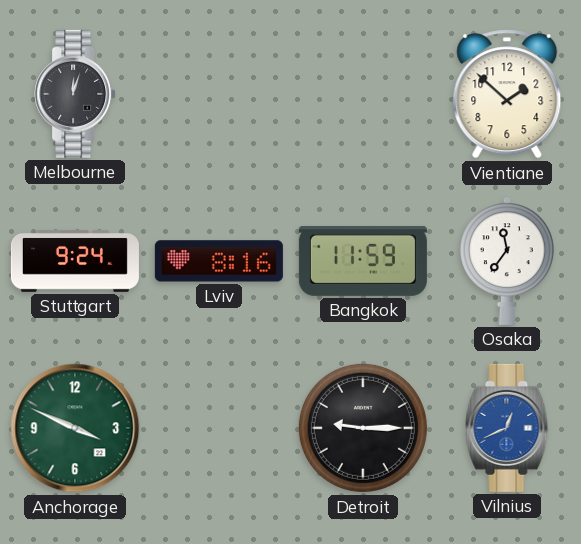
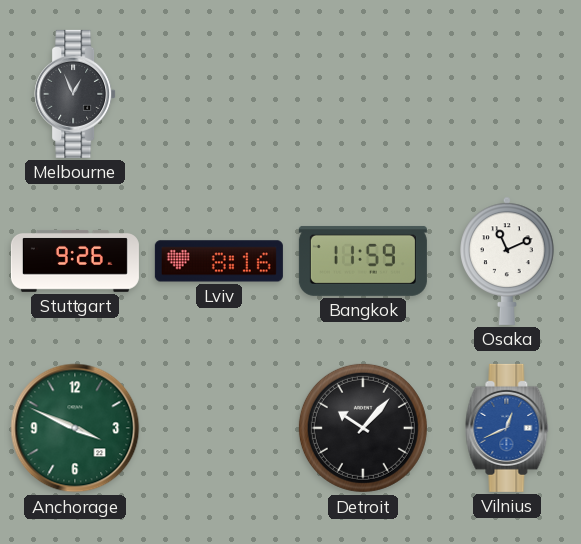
Melbourne: 12:03 -> 12:56 (75, 94)
Vientiane: 1:52 -> none (507, 94)
Stuttgart: 9:24 -> 9:26 (75, 261)
Osaka: 11:36 -> 11:11 (507, 261)
Detroit: 9:15 -> 10:07 (363, 428)
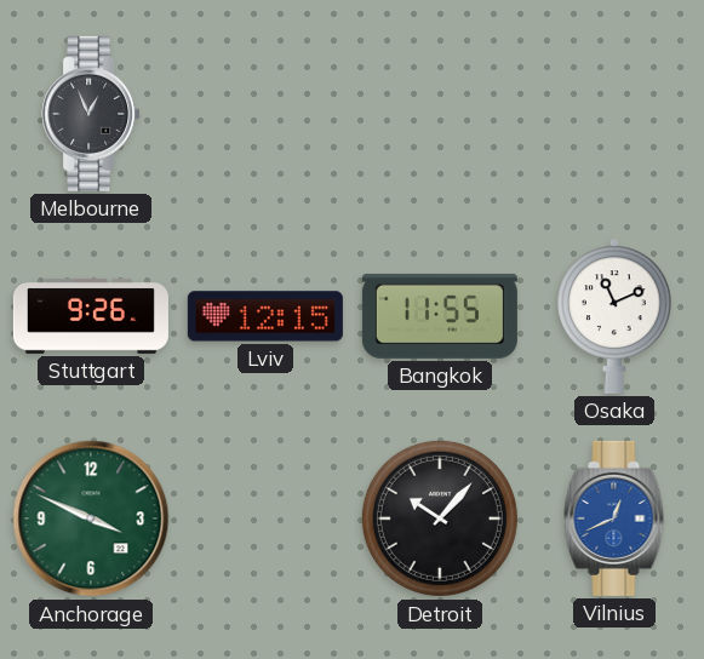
Lviv: 8:16 -> 12:15 (265, 316)
Bangkok: 11:59 -> 11:55 (440, 316)
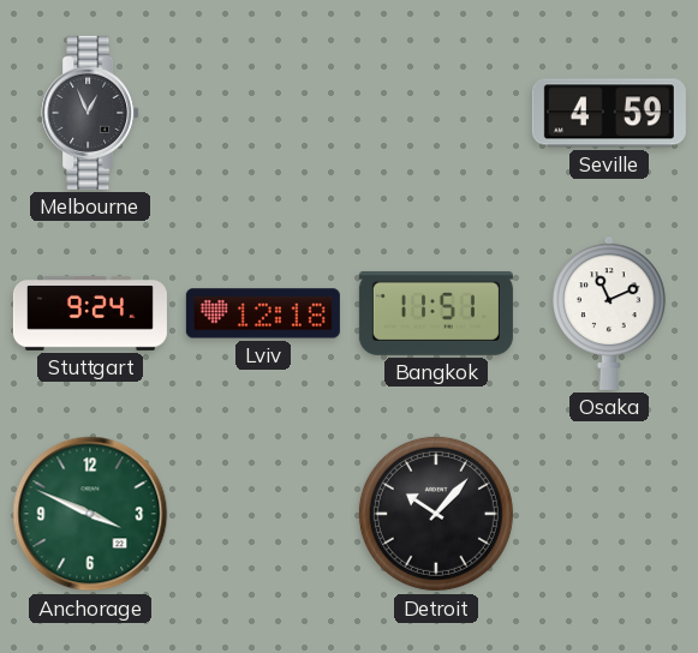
Seville: none -> 4:59 (609, 113)
Stuttgart: 9:26 -> 9:24 (90, 313)
Lviv: 12:15 -> 12:18 (263, 313)
Bangkok: 11:55 -> 11:51 (436, 313)
Vilnius: 12:41 -> none (614, 518)
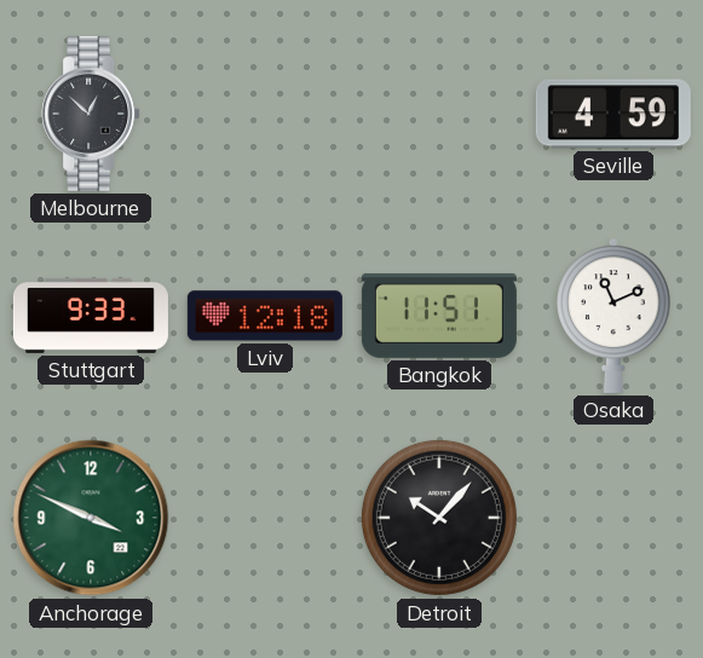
Melbourne: 12:56 -> 12:52 (91, 114)
Stuttgart: 9:24 -> 9:33 (91, 316)
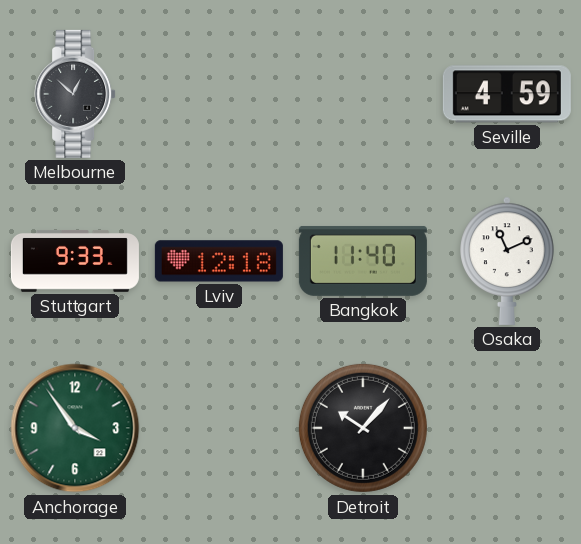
Bangkok: 11:51 -> 11:40 (363, 261)
Anchorage: 3:49 -> 3:54 (75, 428)
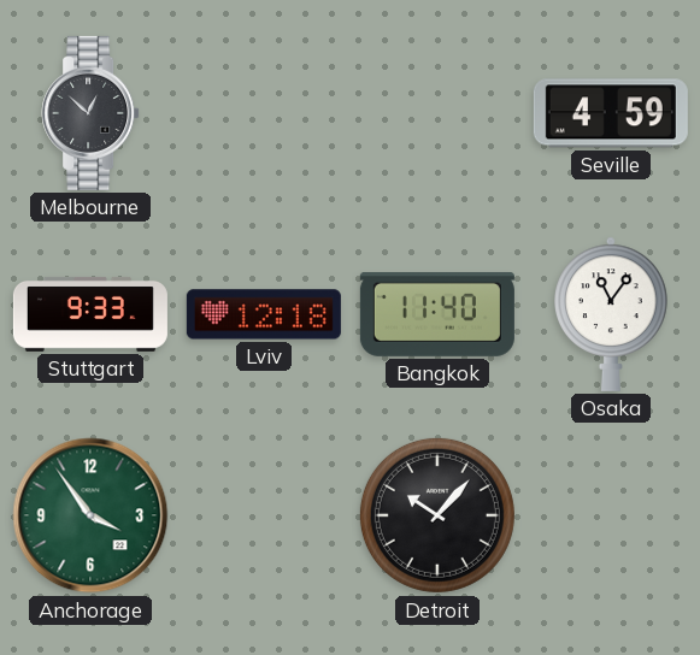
Osaka: 11:11 -> 11:06 (611, 314)
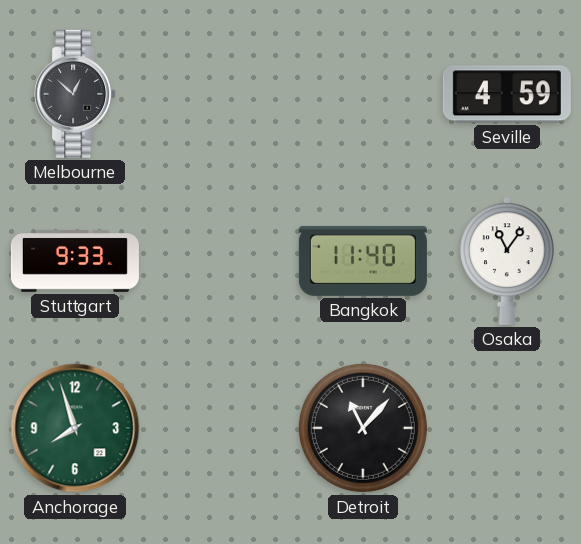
Lviv: 12:18 -> none (264, 314)
Anchorage: 3:54 -> 7:57 (75, 428)
Detroit: 10:07 -> 11:07 (363, 428)
